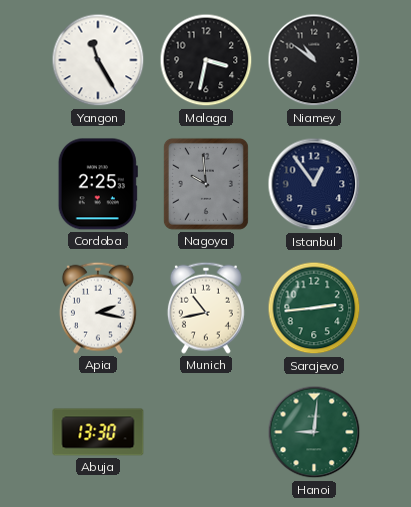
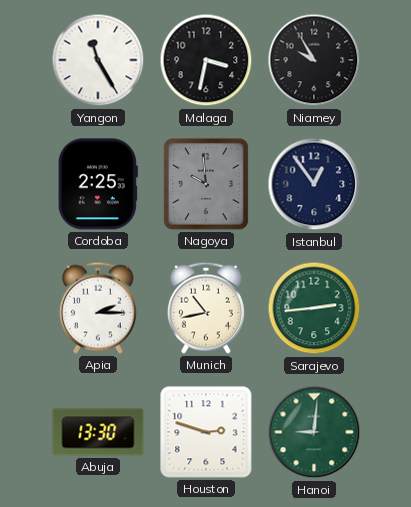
Niamey: 10:51 -> 9:55 (314, 60)
Apia: 2:17 -> 2:15 (98, 308)
Houston: none -> 2:48 (206, 432)
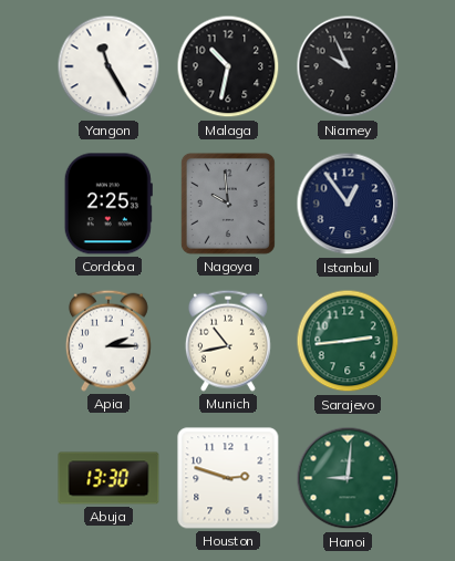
Malaga: 3:32 -> 10:32 (228, 66)
Niamey: 9:55 -> 9:56 (348, 66)
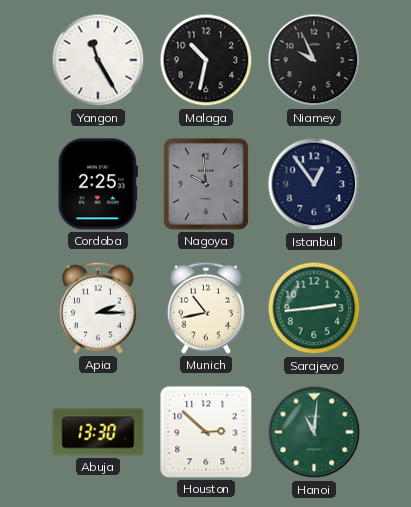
Houston: 2:48 -> 2:52 (206, 432)
Hanoi: 9:01 -> 11:01 (314, 432)
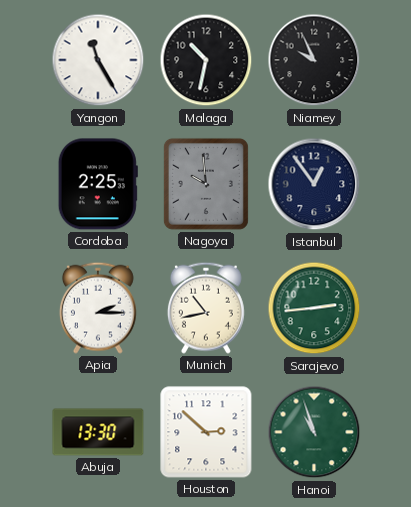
Hanoi: 11:01 -> 10:57 (314, 432)
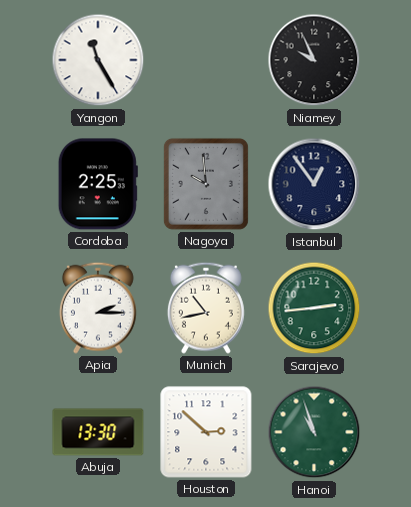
Malaga: 10:32 -> none (206, 60)
